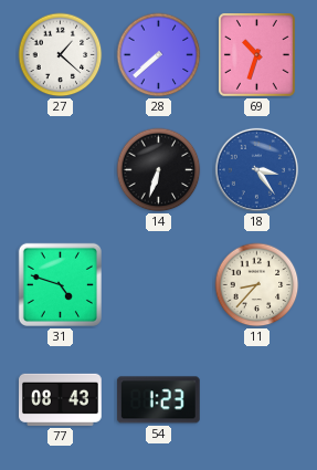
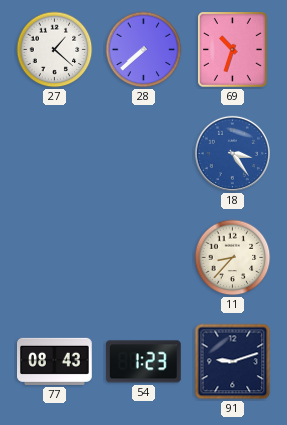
14: 6:33 -> none (159, 170)
31: 4:48 -> none (60, 284)
91: none -> 9:12 (233, 362)
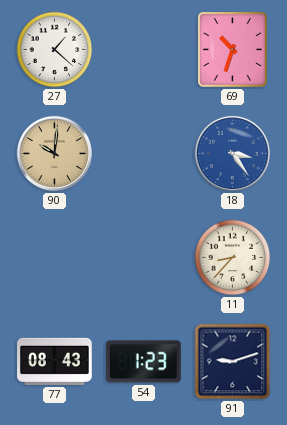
28: 7:38 -> none (144, 50)
90: none -> 10:01 (54, 153)
